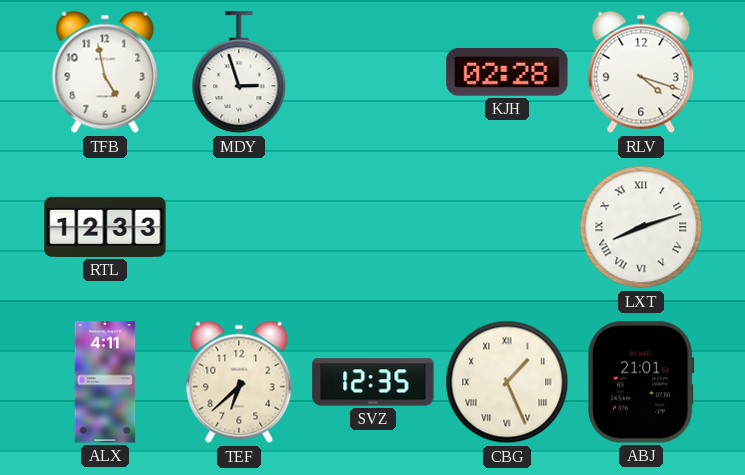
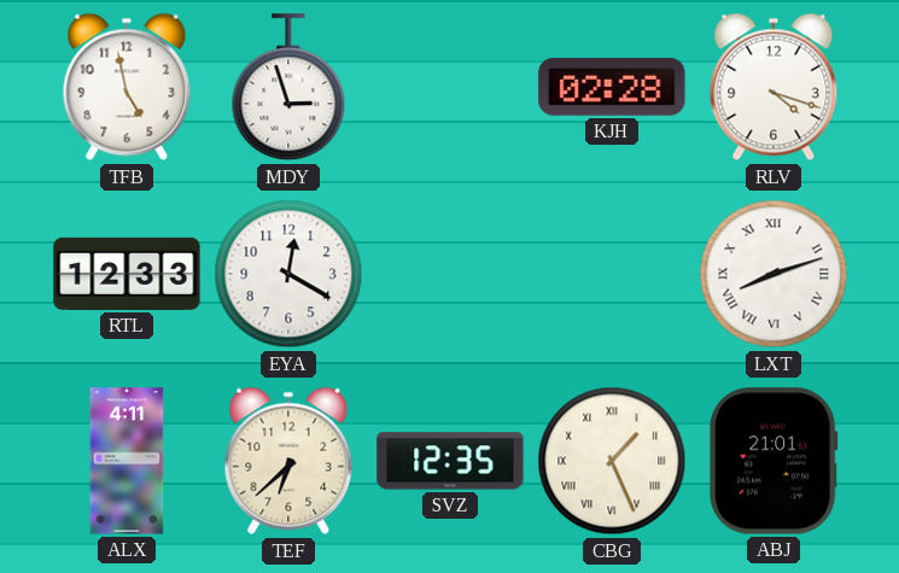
EYA: none -> 12:20 (288, 274)
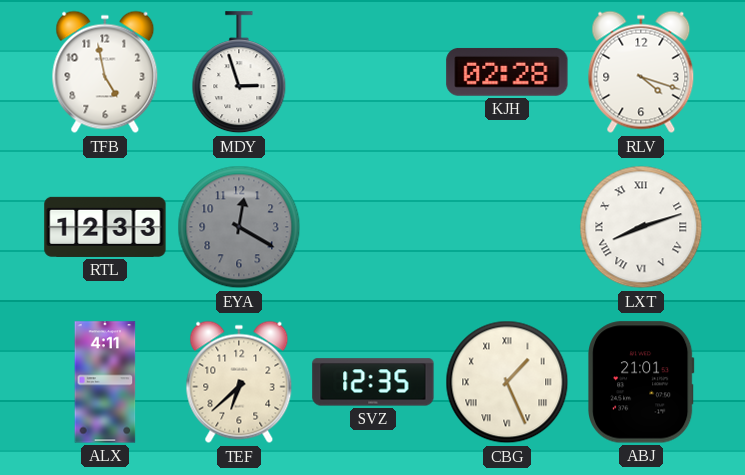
EYA dial: white -> grey (239, 227)
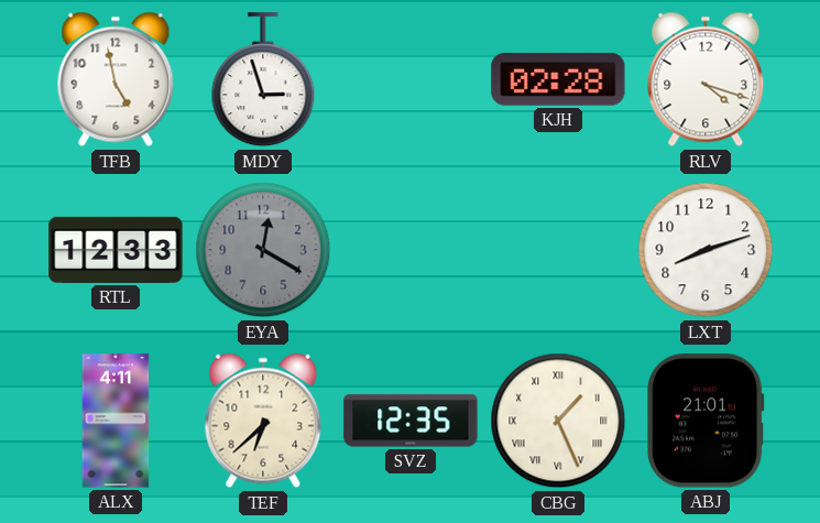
LXT numerals: Roman -> Arabic (706, 250)
